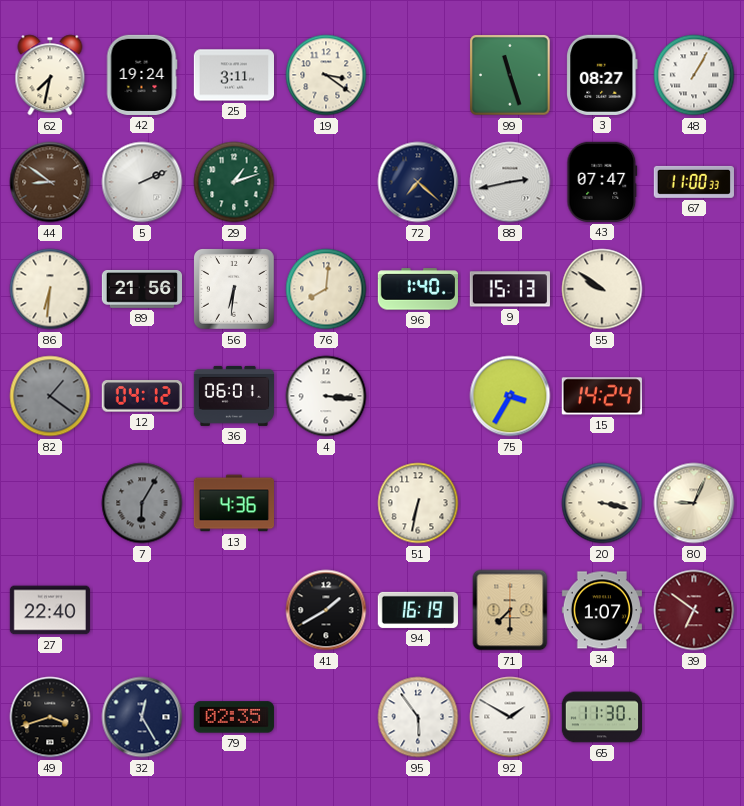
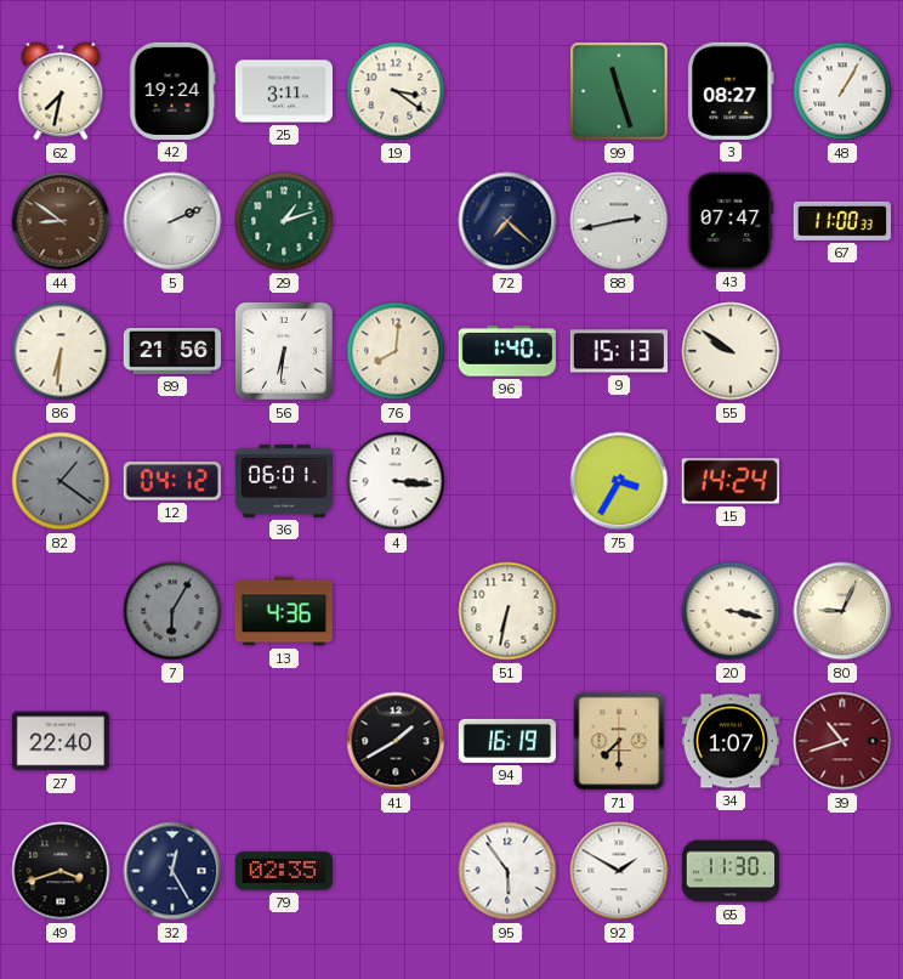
39: 6:51 -> 10:42 (842, 741)
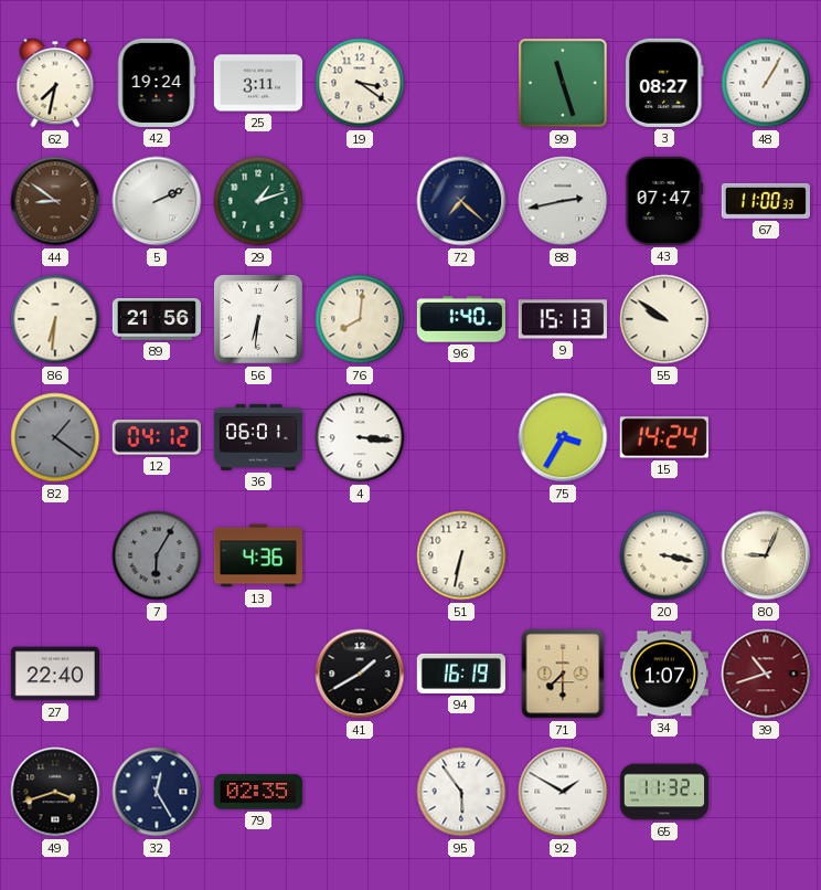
65: 11:30 -> 11:32 (663, 792)
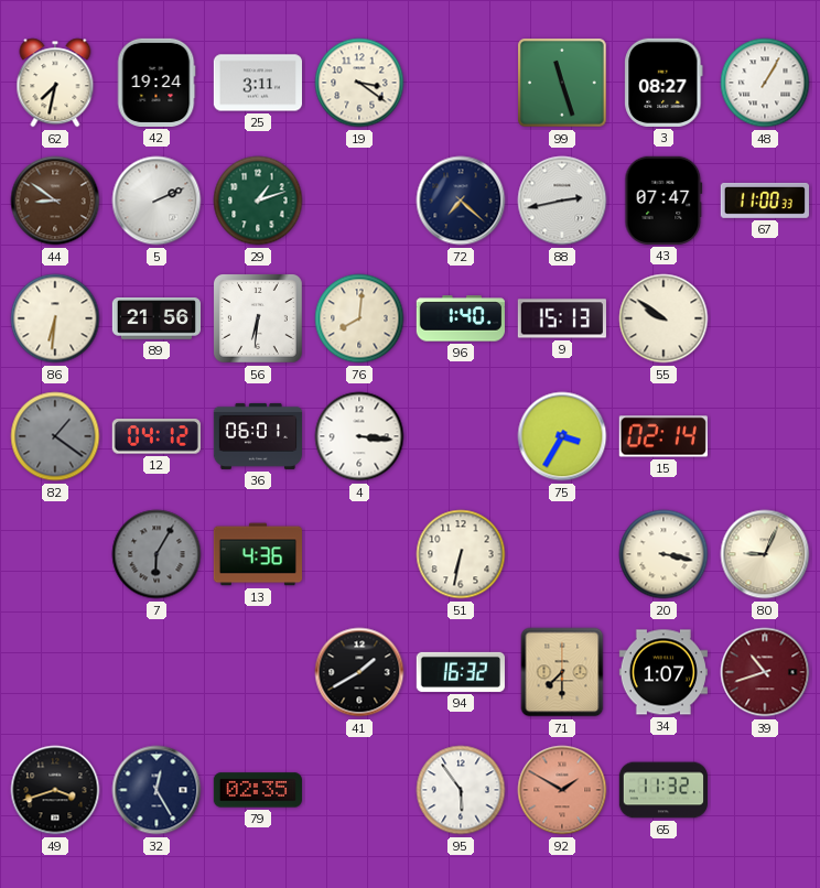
15: 14:24 -> 02:14 (663, 436)
27: 22:40 -> none (55, 674)
94: 16:19 -> 16:32 (461, 672)
92 dial: white -> salmon (562, 790)
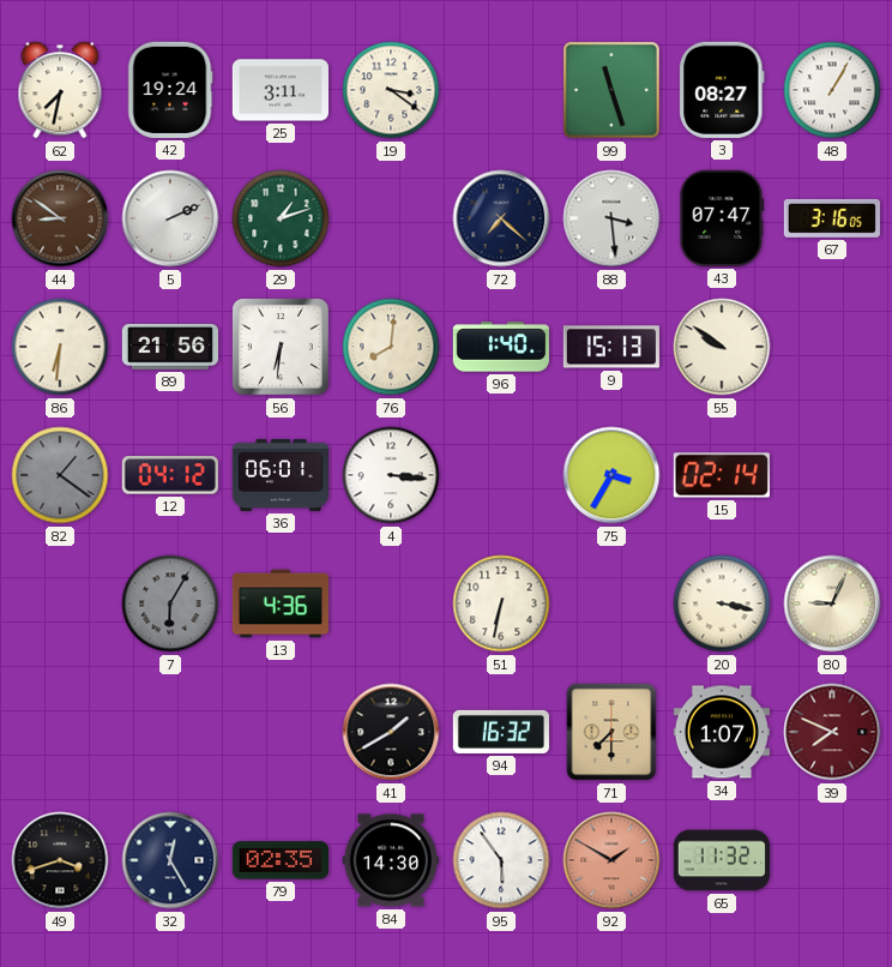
88: 2:43 -> 3:29 (611, 218)
67: 11:00 -> 3:16 (832, 218)
39: 10:42 -> 7:49 (832, 732)
84: none -> 14:30 (391, 860)
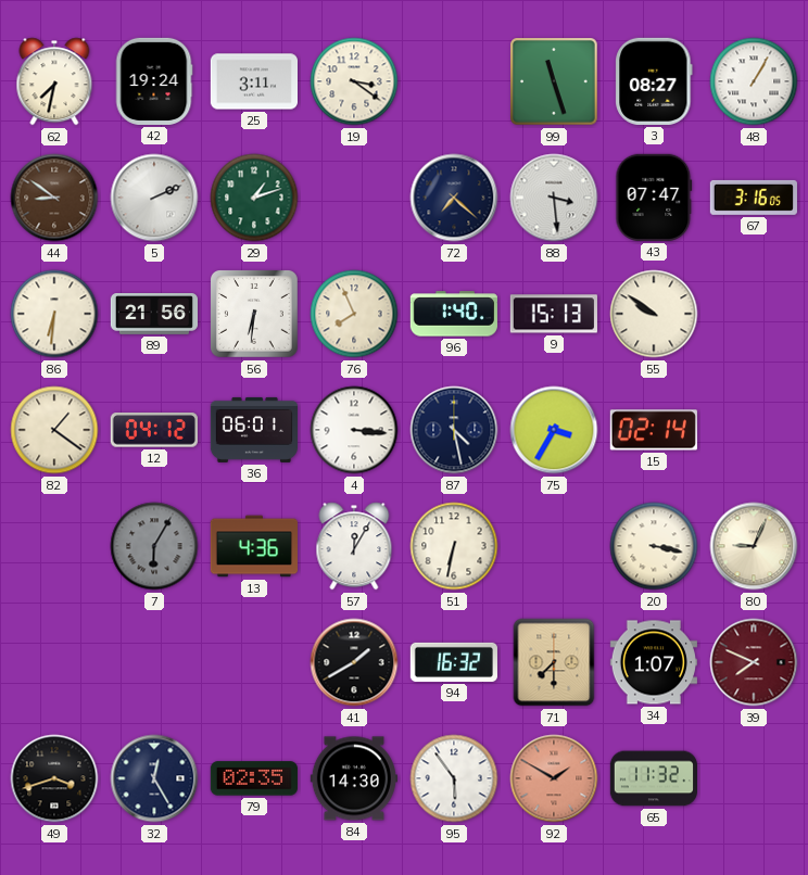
76: 8:01 -> 7:56 (354, 314)
82 dial: grey -> cream (54, 430)
87: none -> 4:28 (454, 430)
57: none -> 12:05 (354, 546)
